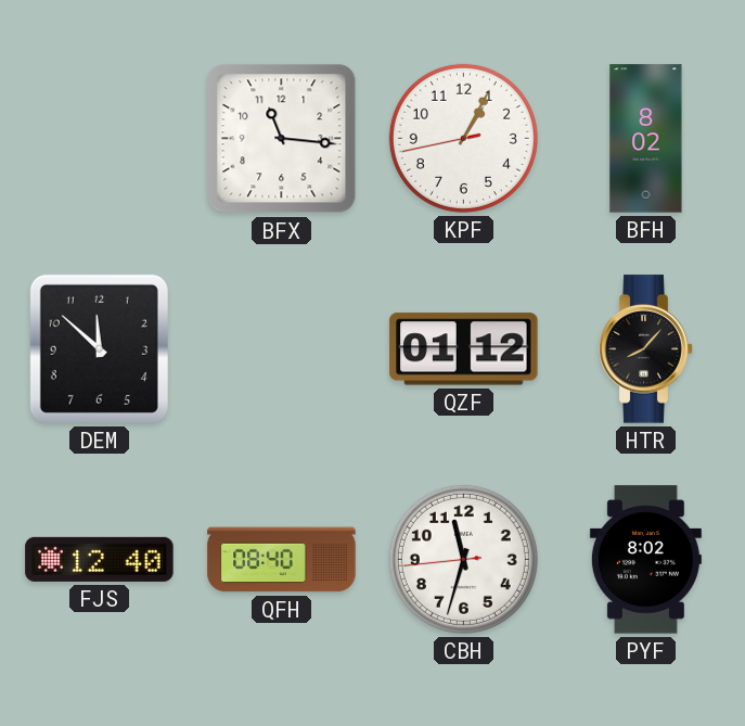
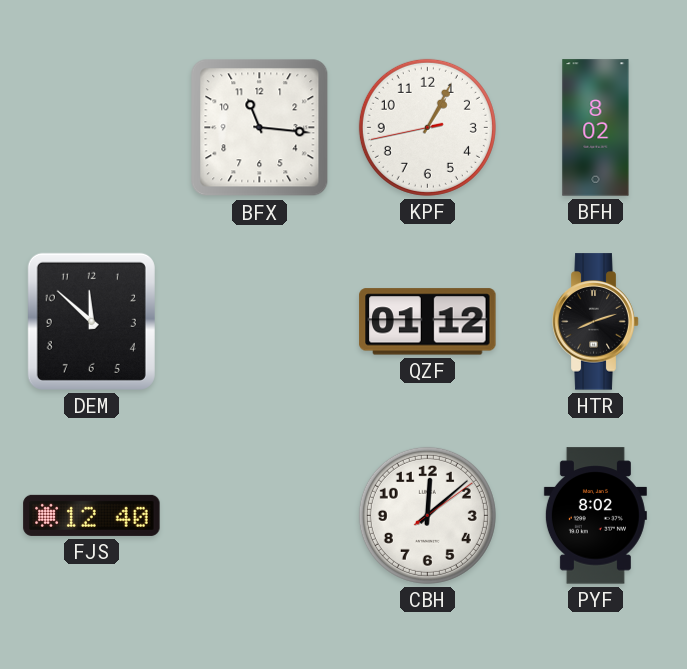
HTR: 8:07 -> 8:12 (596, 322)
QFH: 08:40 -> none (282, 560)
CBH: 11:32 -> 12:08 (427, 515)
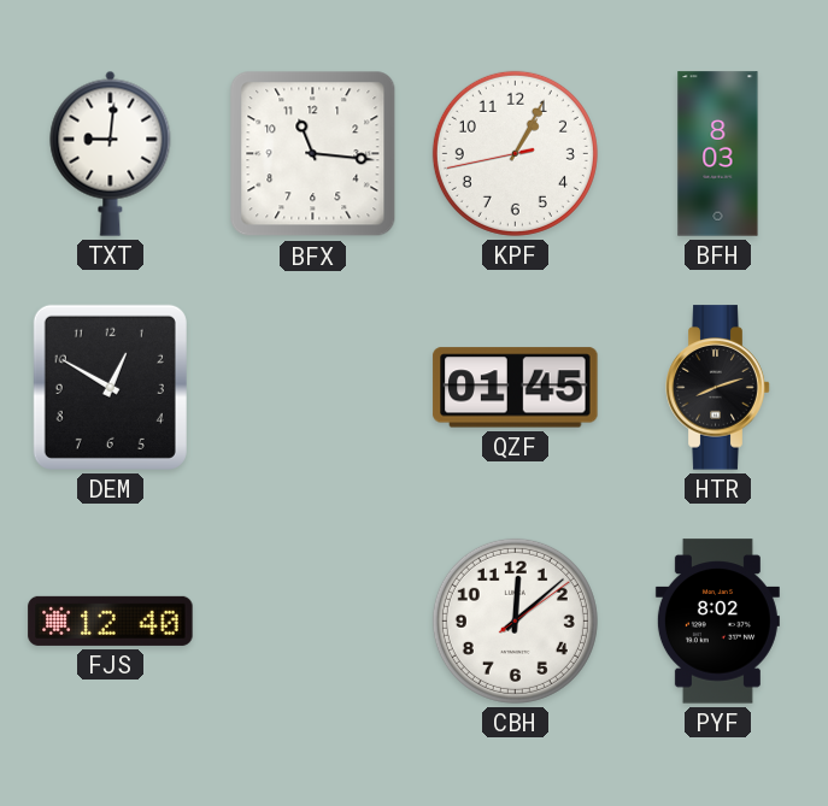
TXT: none -> 9:01 (111, 153)
BFH: 8:02 -> 8:03 (718, 154)
DEM: 11:52 -> 12:50 (110, 387)
QZF: 01:12 -> 01:45 (516, 388)
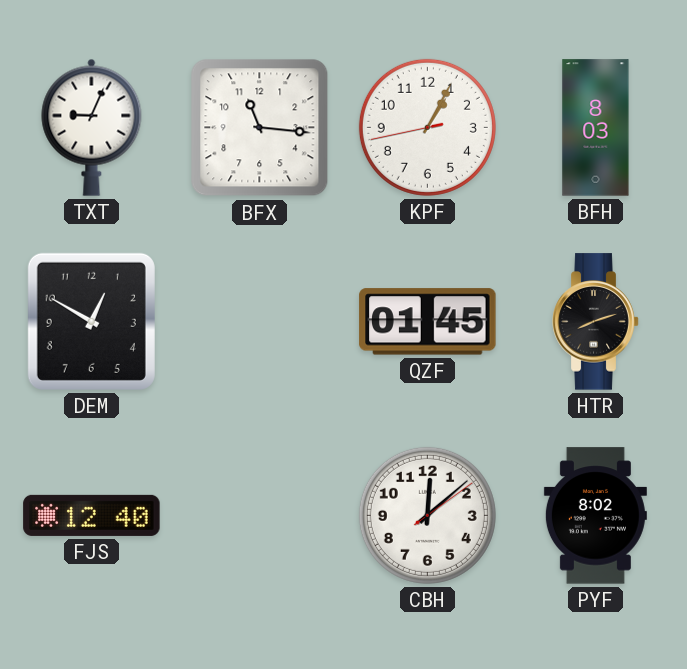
TXT: 9:01 -> 9:04 (92, 127)
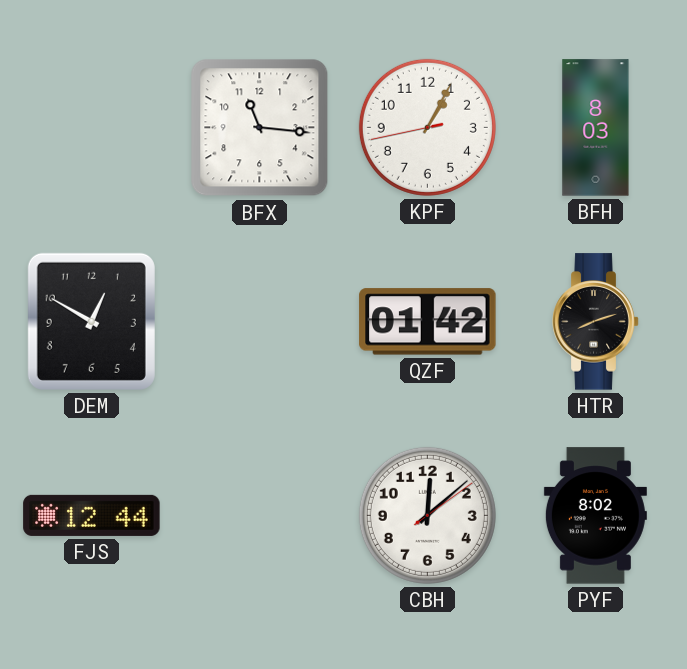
TXT: 9:04 -> none (92, 127)
QZF: 01:45 -> 01:42 (428, 322)
FJS: 12:40 -> 12:44 (92, 515)
